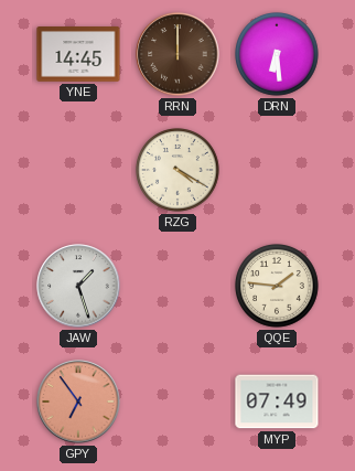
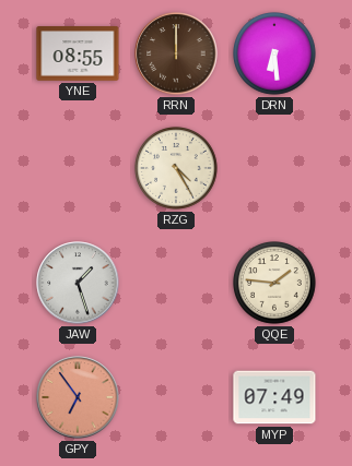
YNE: 14:45 -> 08:55 (78, 55)
RZG: 4:20 -> 4:25 (177, 169)
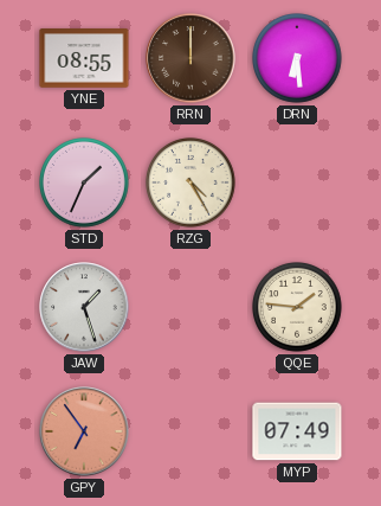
STD: none -> 1:34 (85, 184)
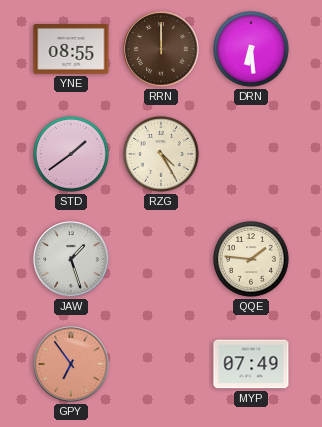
STD: 1:34 -> 1:39 (72, 155)
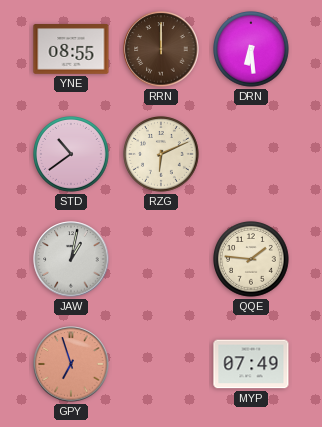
STD: 1:39 -> 10:39 (72, 155)
RZG: 4:25 -> 6:11 (162, 155)
JAW: 1:27 -> 1:02 (71, 259)
GPY: 6:54 -> 6:57 (71, 364)
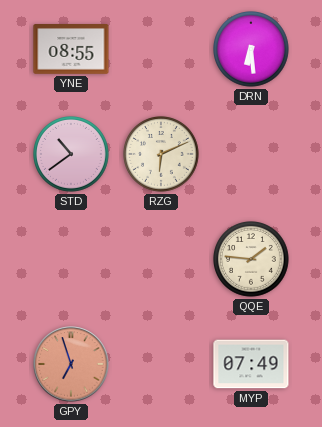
RRN: 12:00 -> none (161, 49)
JAW: 1:02 -> none (71, 259)
